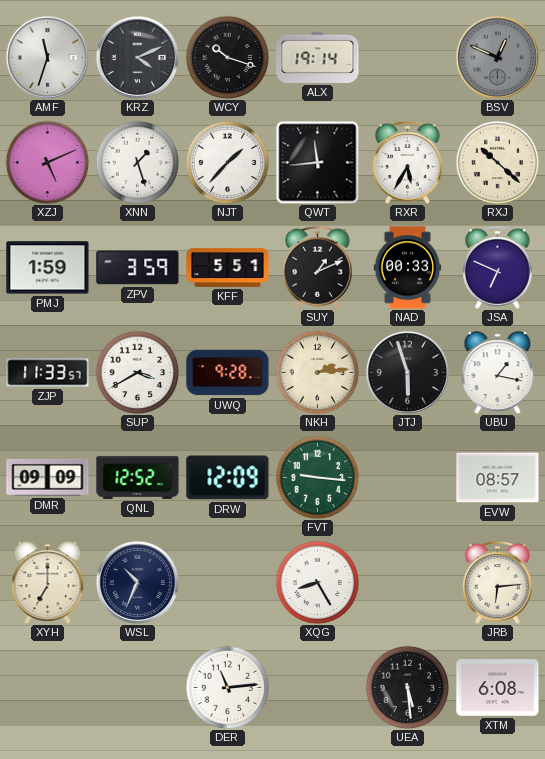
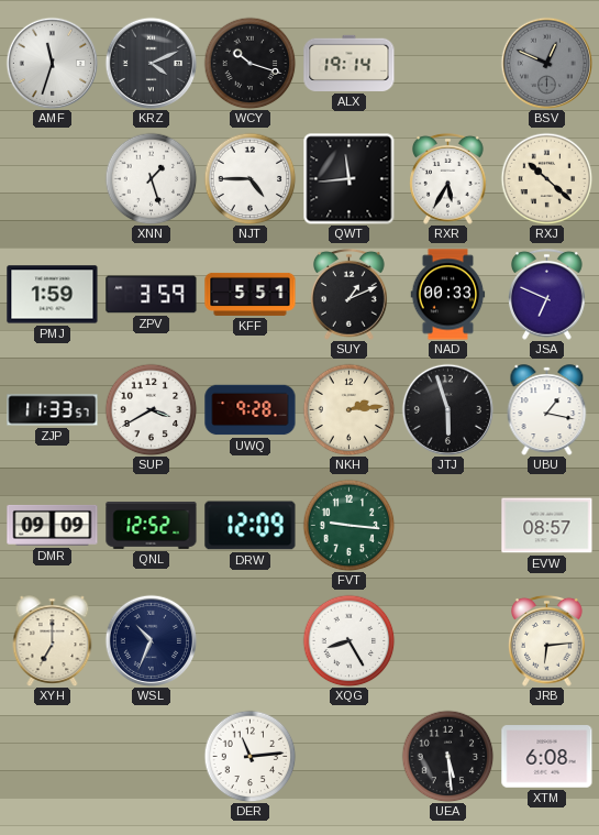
XZJ: 5:11 -> none (47, 162)
NJT: 1:37 -> 4:45 (249, 178)
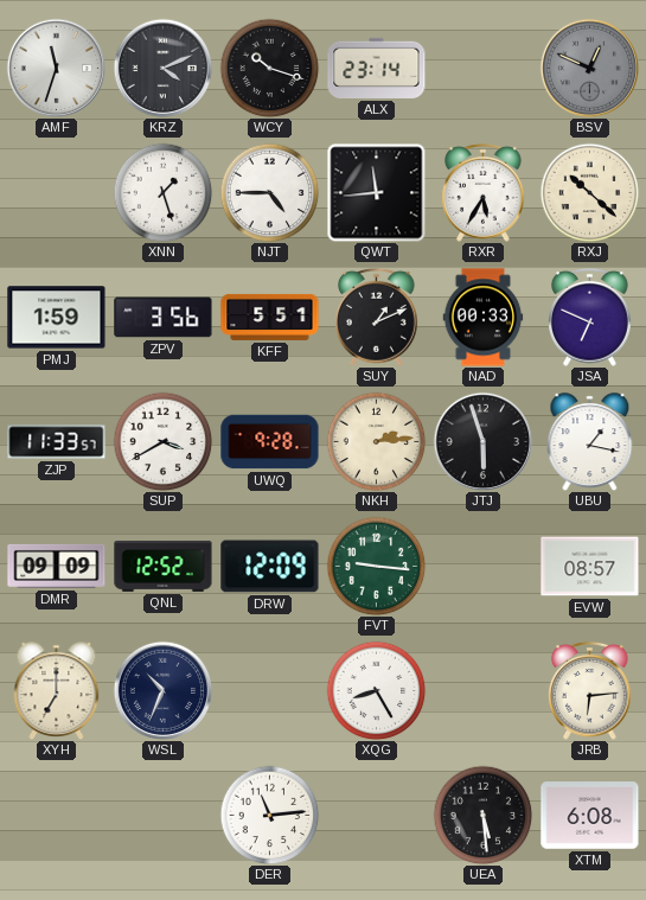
ALX: 19:14 -> 23:14 (377, 68)
ZPV: 3:59 -> 3:56 (164, 318)
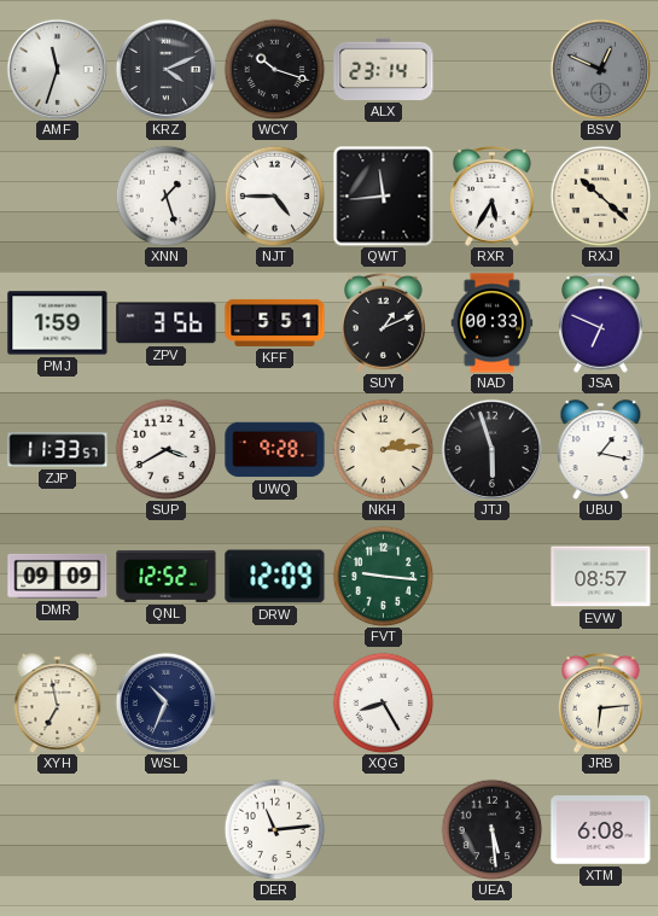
XYH: 7:00 -> 6:58 (58, 702)
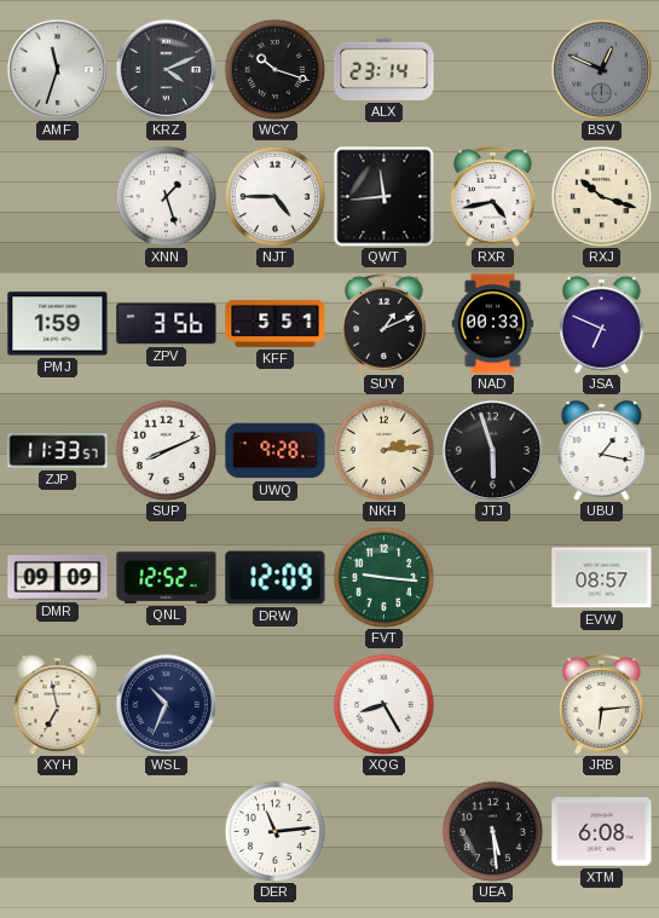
RXR: 5:35 -> 4:43 (493, 196)
RXJ: 10:22 -> 10:18 (601, 196)
SUP: 3:40 -> 8:11 (166, 450)
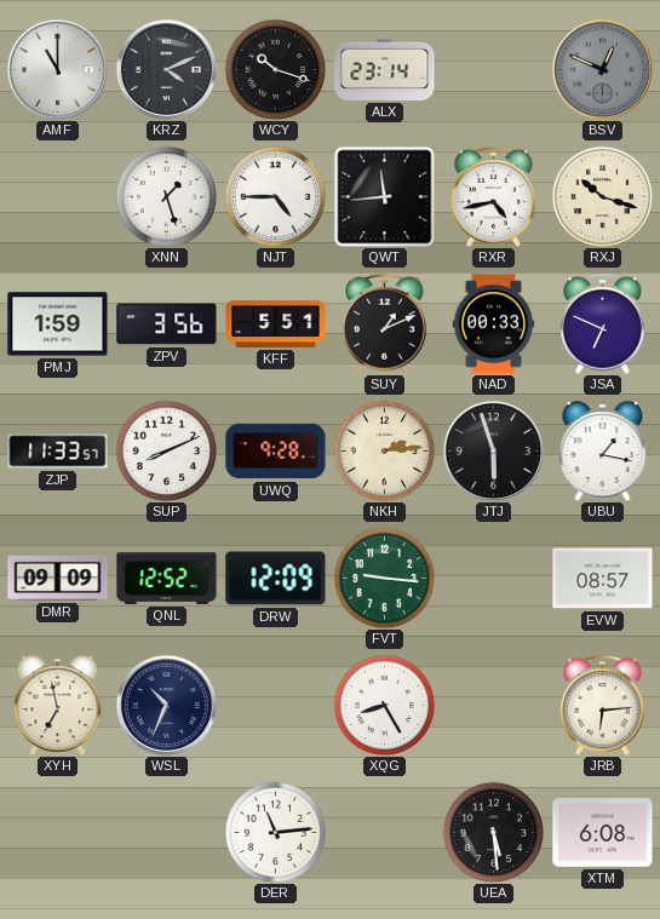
AMF: 11:33 -> 11:00 (57, 69)
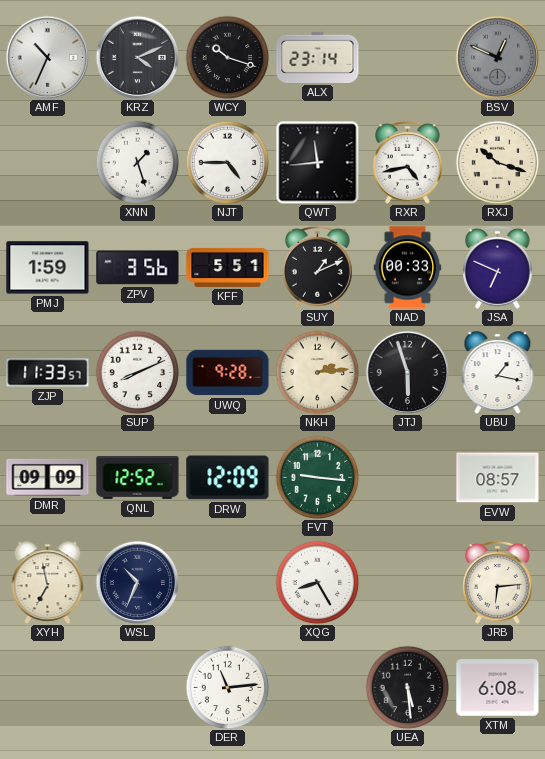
AMF: 11:00 -> 10:34 (47, 57)
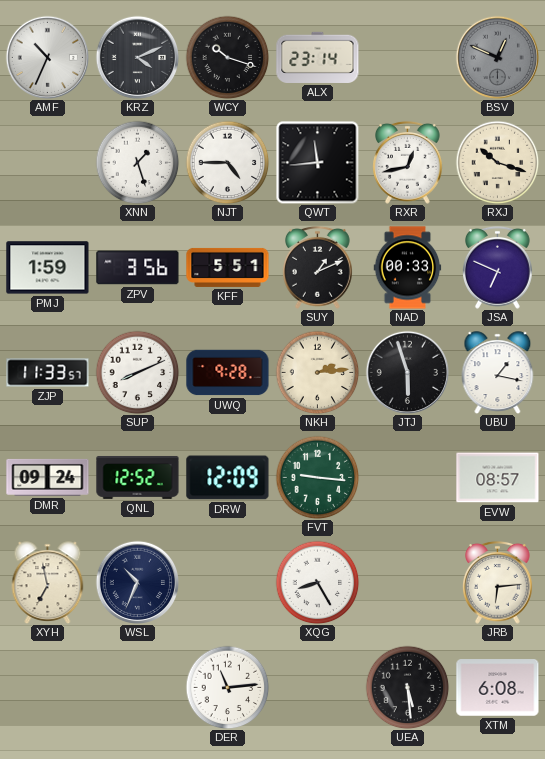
RXR: 4:43 -> 12:43 (408, 162)
DMR: 09:09 -> 09:24 (48, 477)
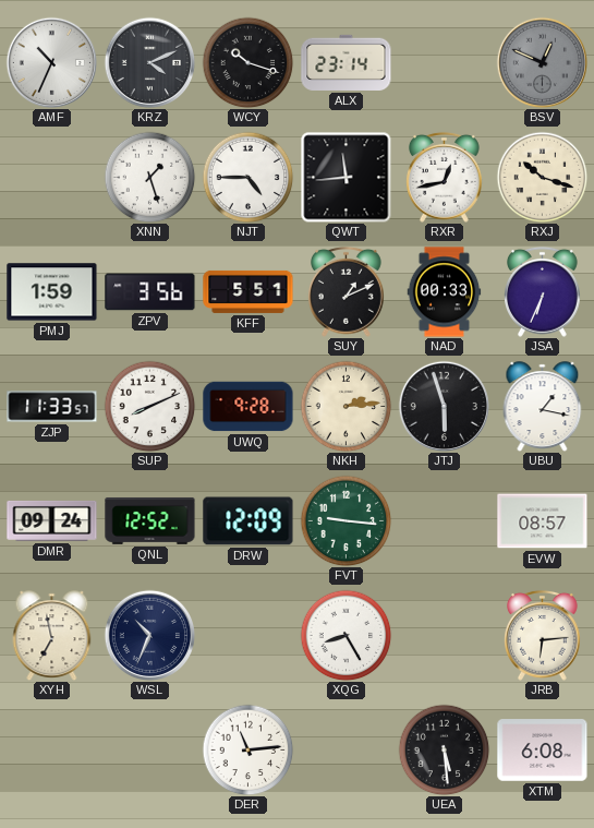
JSA: 6:49 -> 6:34 (543, 291)
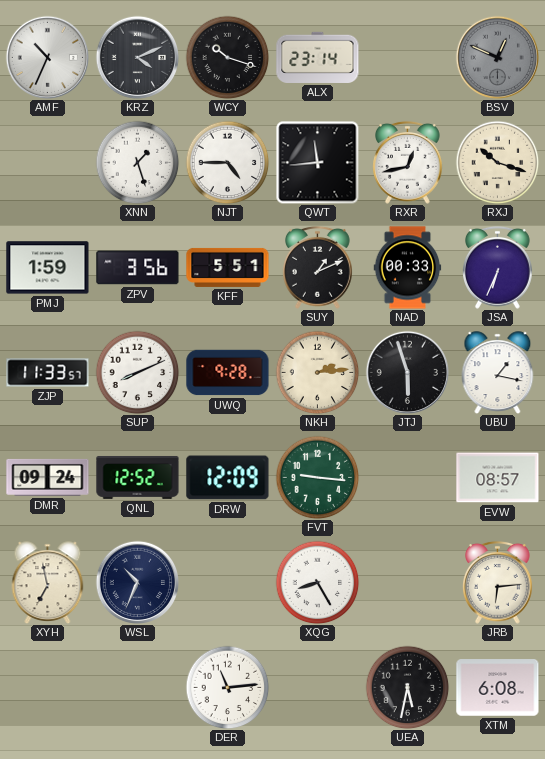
UEA: 5:29 -> 5:32 (407, 687)
